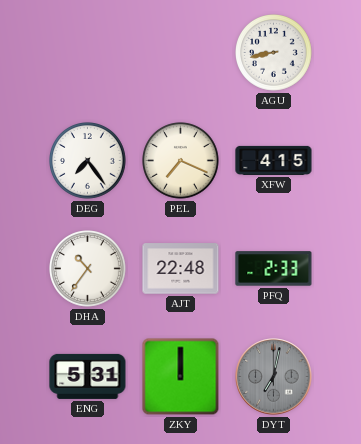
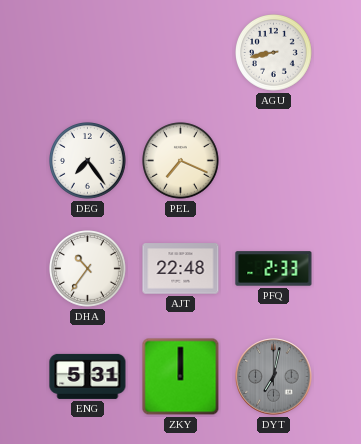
XFW: 4:15 -> none (274, 160)
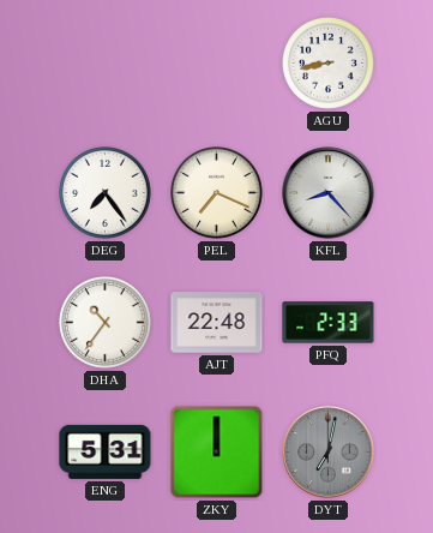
KFL: none -> 8:23 (329, 193)
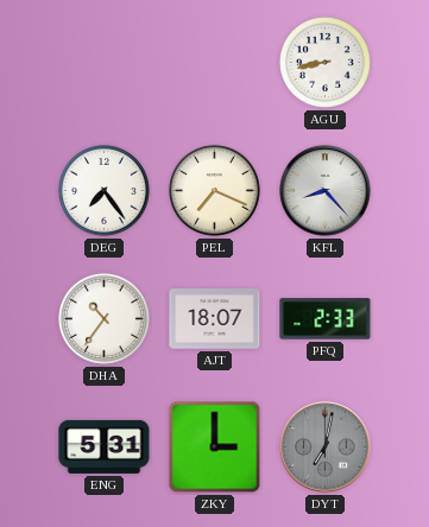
AJT: 22:48 -> 18:07 (215, 319)
ZKY: 12:00 -> 3:00 (215, 447)
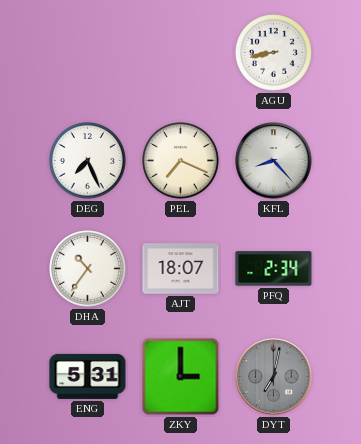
DEG: 7:24 -> 7:26 (88, 161)
PFQ: 2:33 -> 2:34 (274, 269)
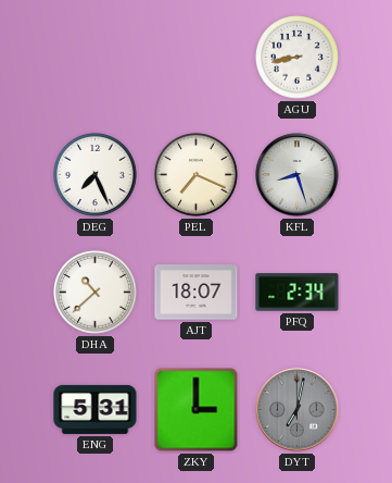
KFL: 8:23 -> 8:27 (298, 175)
DHA: 10:36 -> 10:38 (96, 293)
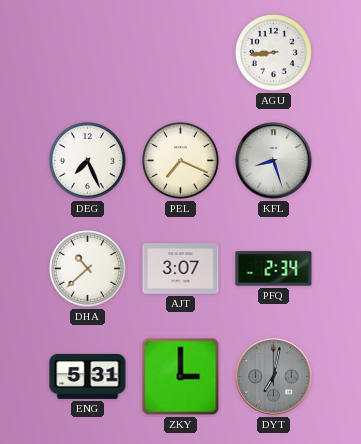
AGU: 8:43 -> 8:44 (274, 53)
AJT: 18:07 -> 3:07 (181, 269)
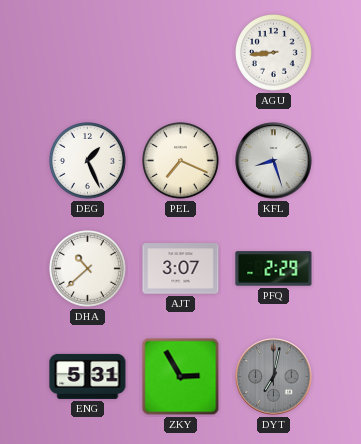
DEG: 7:26 -> 1:26 (88, 161)
PFQ: 2:34 -> 2:29 (274, 269)
ZKY: 3:00 -> 2:55 (181, 377)
